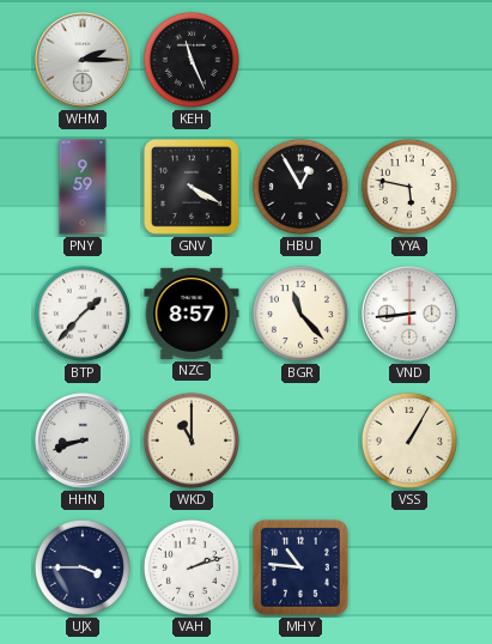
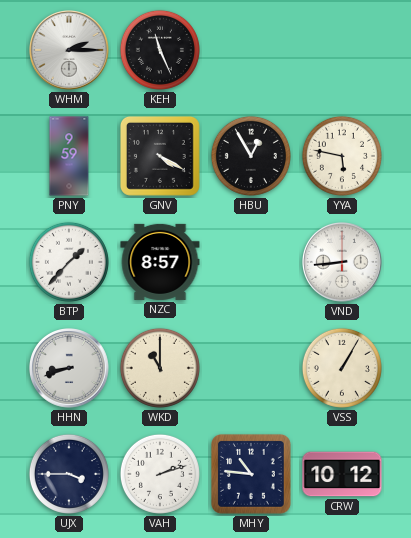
BGR: 11:23 -> none (300, 314)
CRW: none -> 10:12 (342, 474)
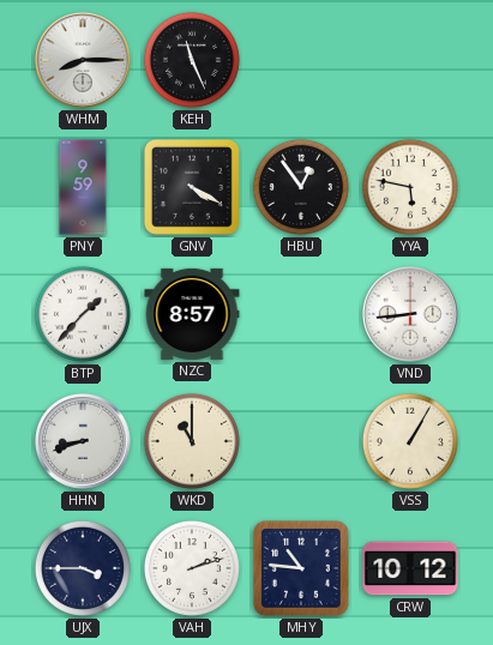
WHM: 2:15 -> 8:15 (84, 61)
HBU: 12:55 -> 12:54 (301, 187)
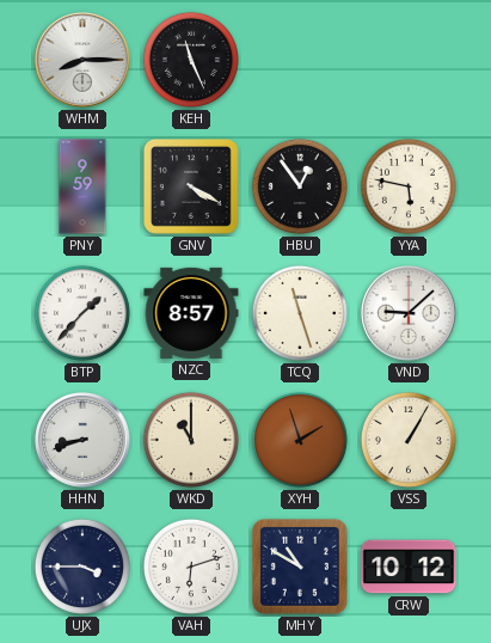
TCQ: none -> 11:27 (300, 313)
VND: 8:44 -> 9:08 (410, 314)
XYH: none -> 1:57 (300, 440)
VAH: 2:12 -> 6:12 (191, 567)
MHY: 10:46 -> 10:50 (300, 567)
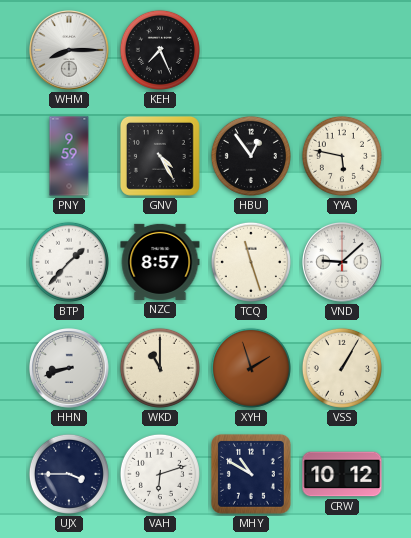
KEH: 11:26 -> 7:26 (160, 50)
GNV: 4:20 -> 4:25 (160, 156)
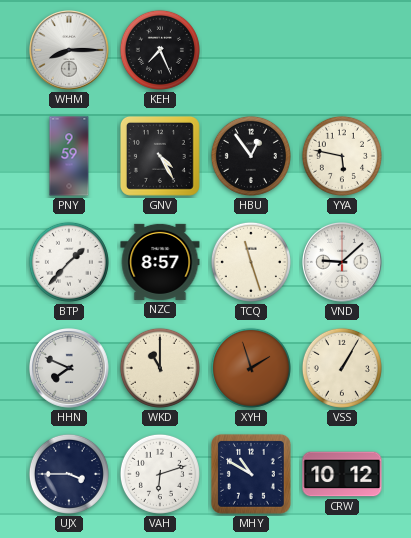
HHN: 8:42 -> 7:49 (70, 369)
